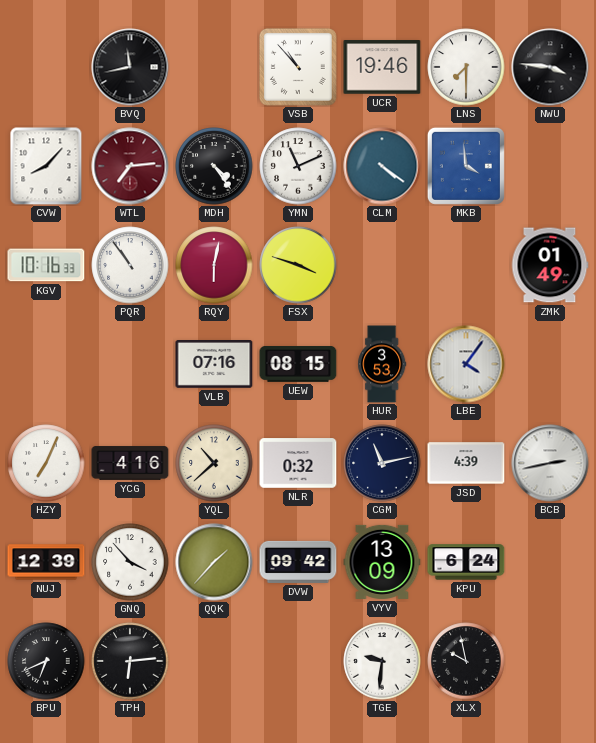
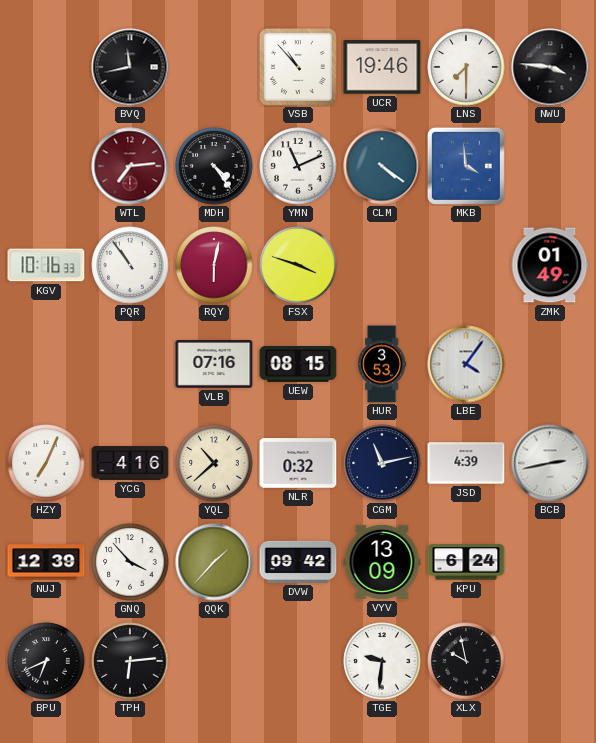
CVW: 8:07 -> none (46, 166)
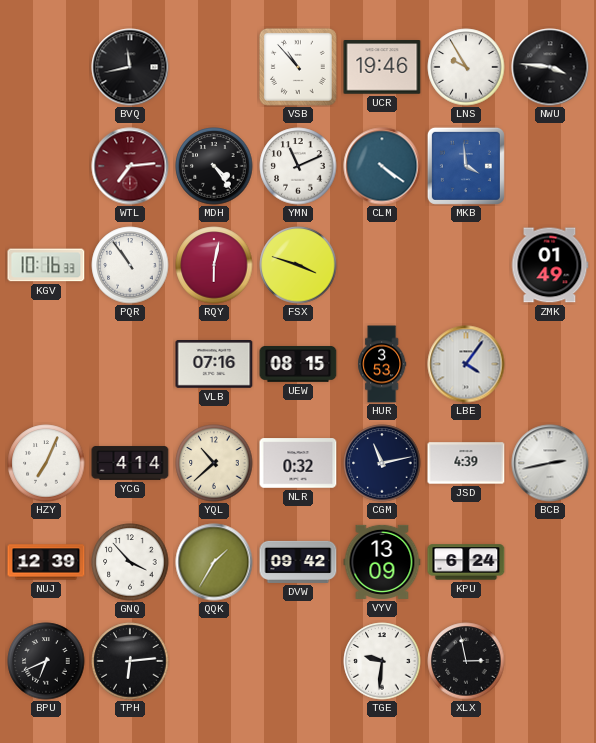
LNS: 7:30 -> 9:55 (466, 67)
YCG: 4:16 -> 4:14 (130, 463)
QQK: 1:37 -> 1:35 (214, 562)
XLX: 9:58 -> 2:58 (466, 661)
